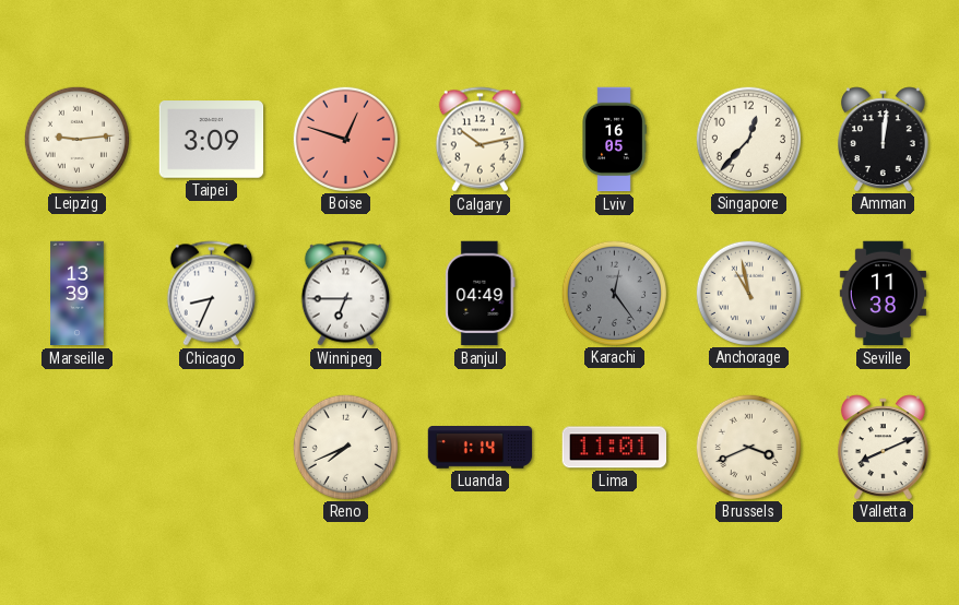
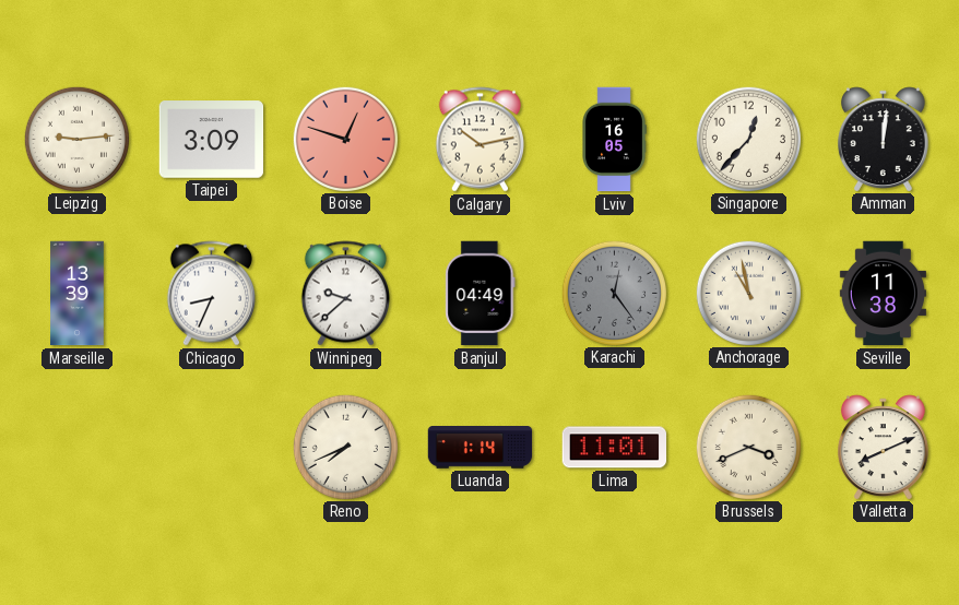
Winnipeg: 6:45 -> 9:38 (345, 294)
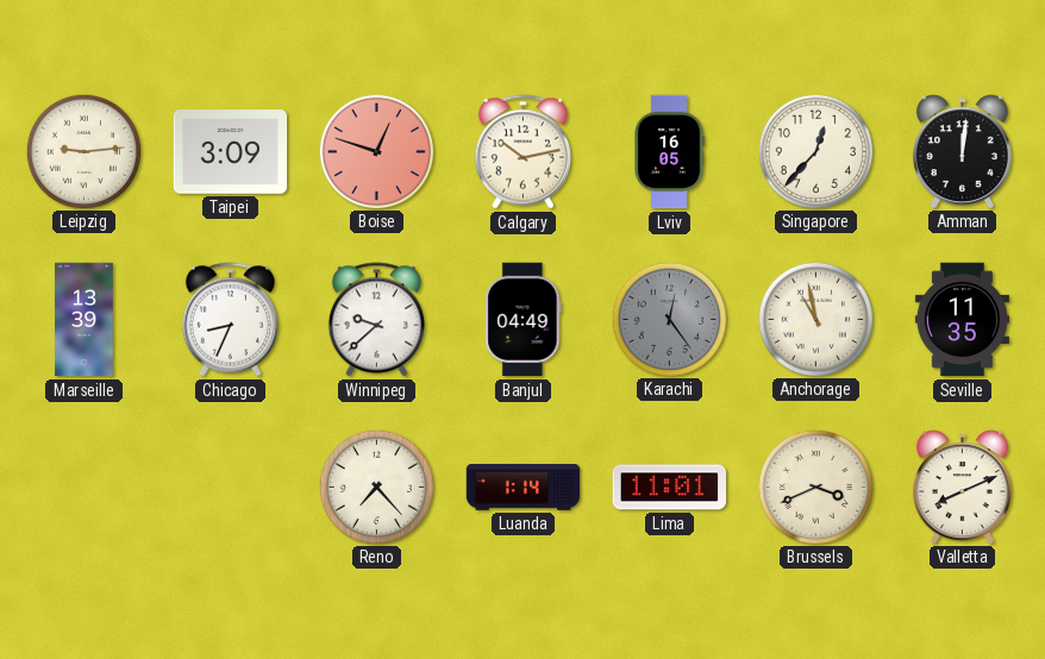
Seville: 11:38 -> 11:35 (962, 320)
Reno: 7:41 -> 7:23 (376, 487)
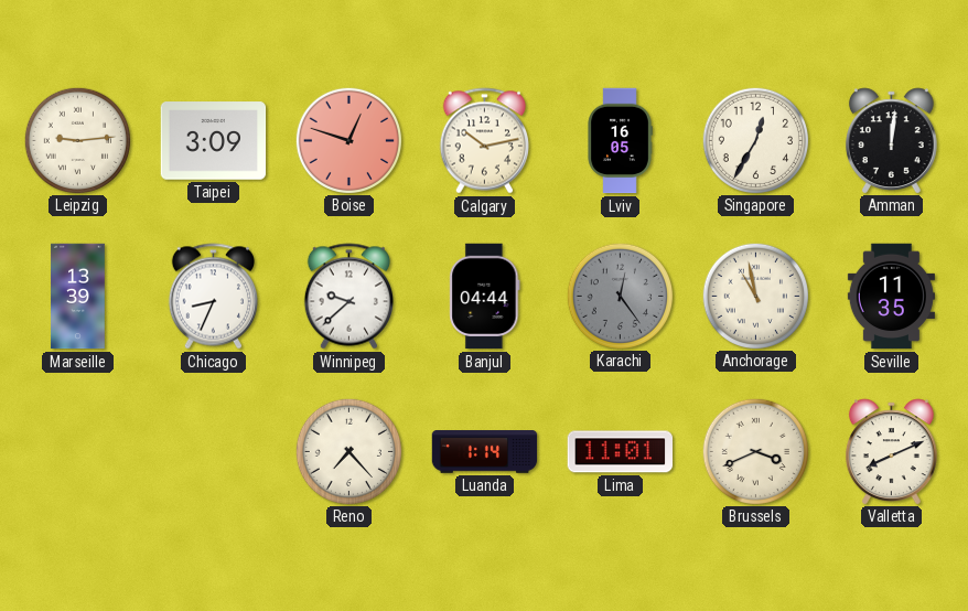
Singapore: 12:37 -> 12:35 (755, 140)
Banjul: 04:49 -> 04:44 (485, 297)
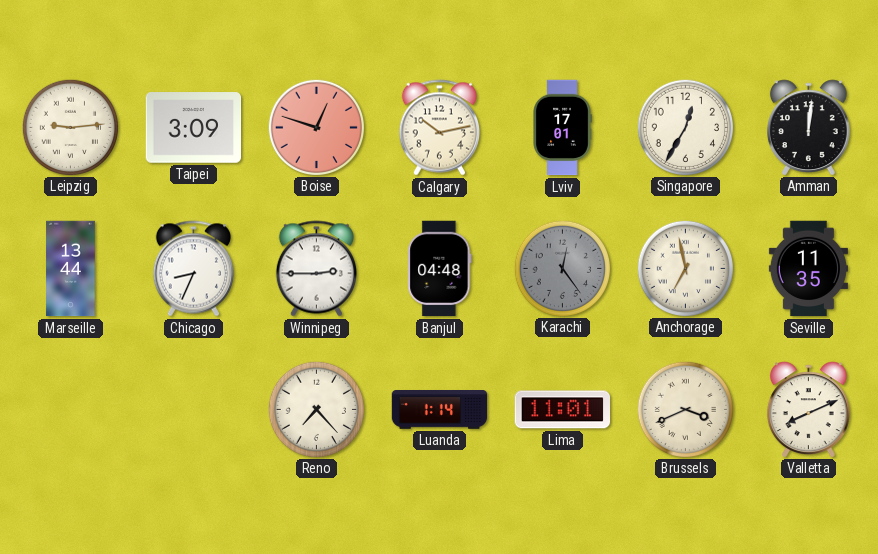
Lviv: 16:05 -> 17:01 (562, 128)
Marseille: 13:39 -> 13:44 (71, 269)
Winnipeg: 9:38 -> 2:45 (316, 269)
Banjul: 04:44 -> 04:48 (440, 269)
Anchorage: 10:58 -> 6:58 (685, 268)
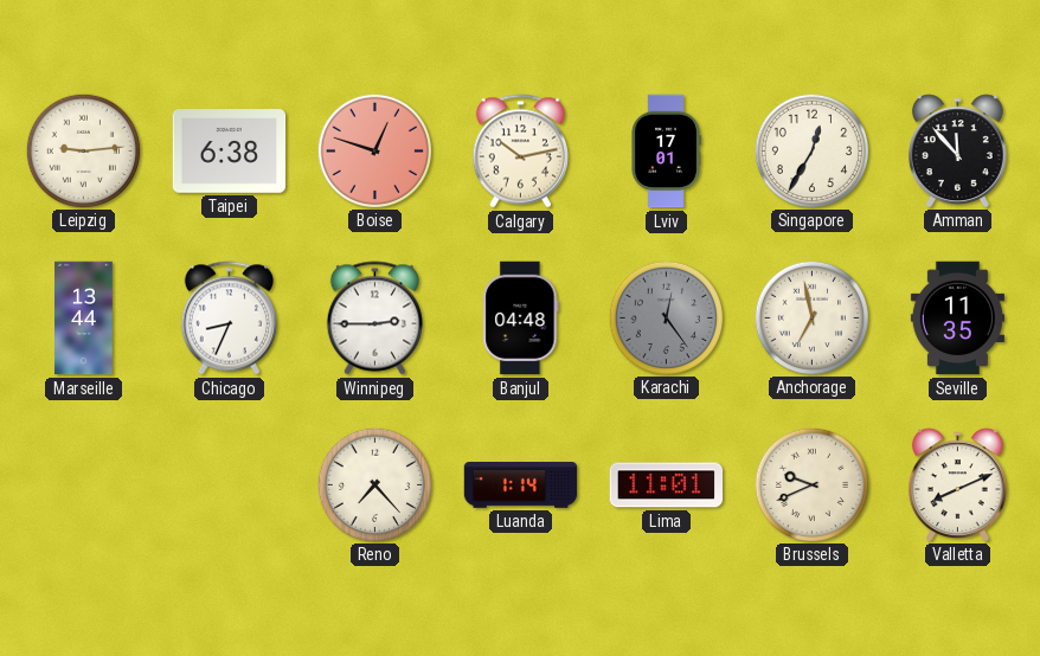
Taipei: 3:09 -> 6:38 (230, 152)
Amman: 12:01 -> 11:53 (957, 150)
Brussels: 3:41 -> 9:41 (811, 484)
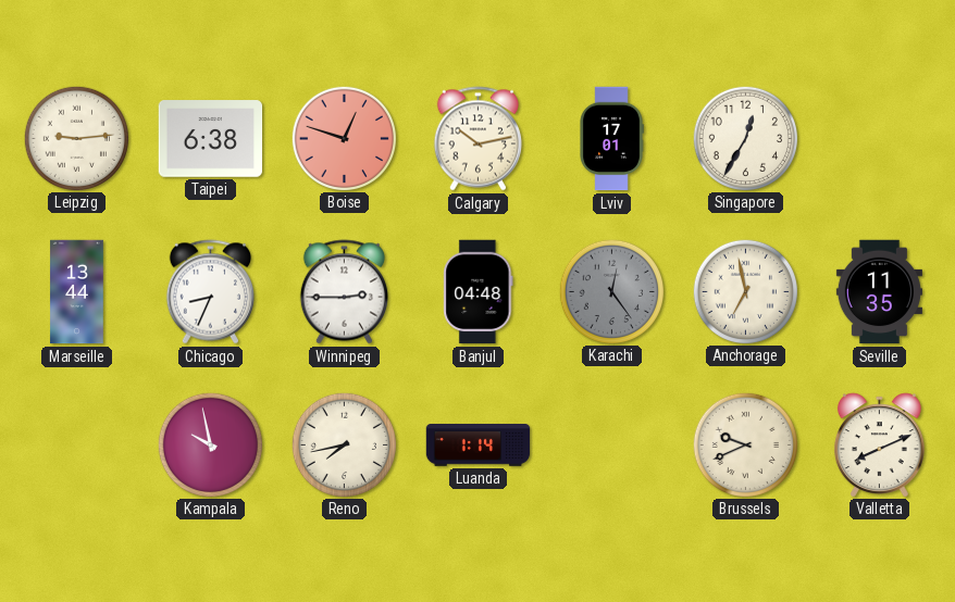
Amman: 11:53 -> none (957, 150)
Kampala: none -> 9:58 (210, 444)
Reno: 7:23 -> 7:43 (344, 444)
Lima: 11:01 -> none (667, 485)
